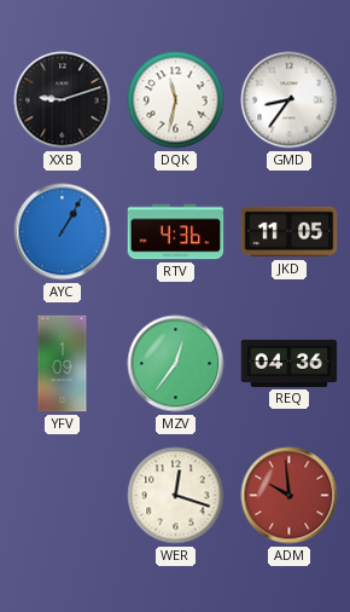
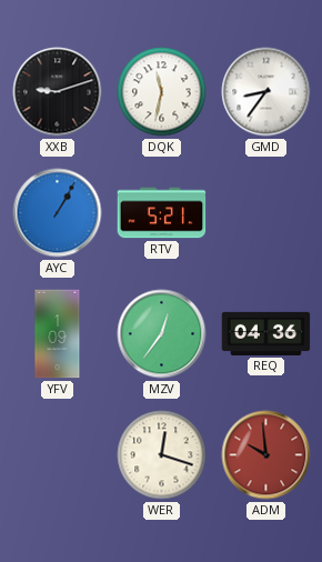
RTV: 4:36 -> 5:21 (162, 213)
JKD: 11:05 -> none (290, 232)
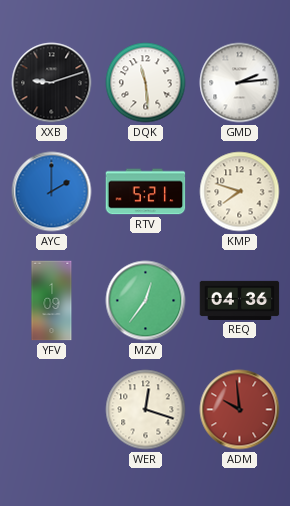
DQK: 11:32 -> 11:29 (146, 83)
GMD: 8:36 -> 2:14 (240, 83)
AYC: 1:05 -> 2:00 (52, 192)
KMP: none -> 7:48 (240, 192)
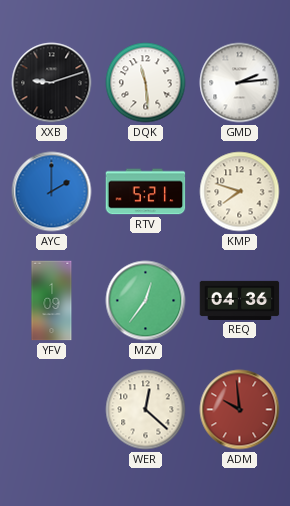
WER: 12:18 -> 12:22 (146, 410)
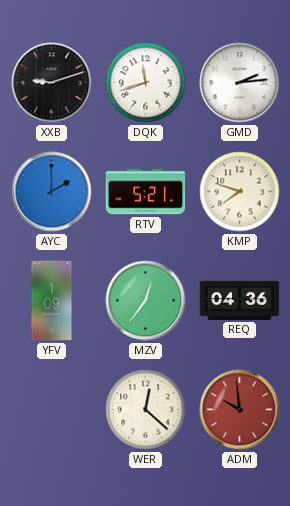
DQK: 11:29 -> 11:42 (146, 83)
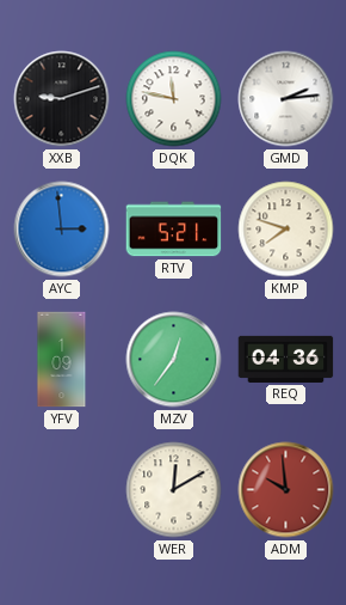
DQK: 11:42 -> 11:47 (174, 99)
AYC: 2:00 -> 2:59 (62, 230)
WER: 12:22 -> 12:10 (174, 490)
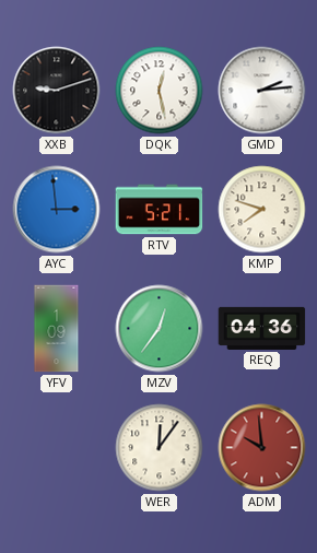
DQK: 11:47 -> 12:28 (160, 91)
WER: 12:10 -> 12:06 (160, 448)
